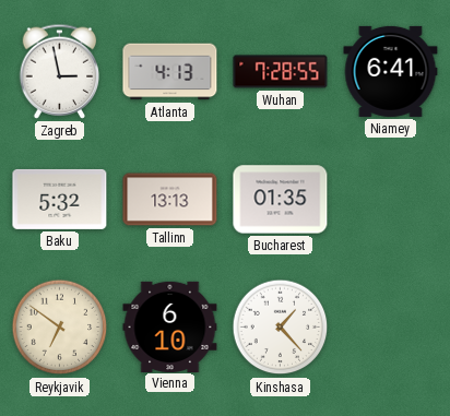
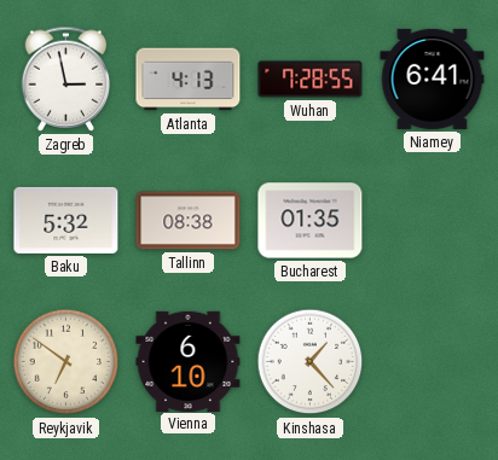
Tallinn: 13:13 -> 08:38 (189, 221)
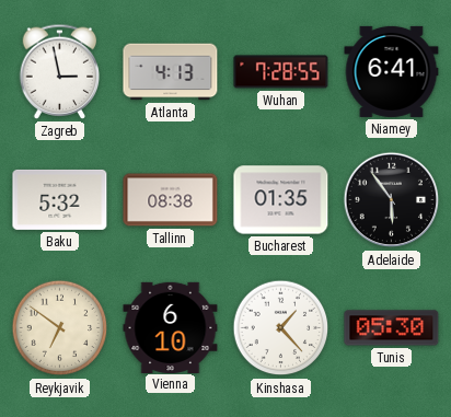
Adelaide: none -> 5:54 (392, 200)
Tunis: none -> 05:30 (392, 328)
